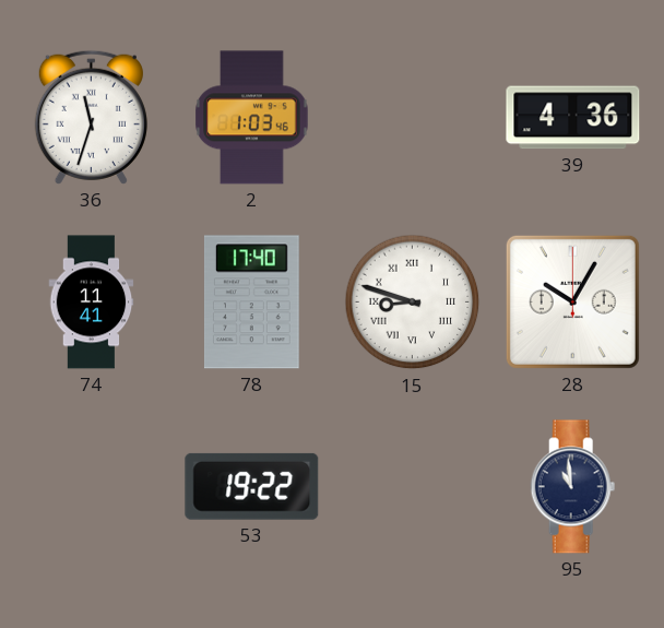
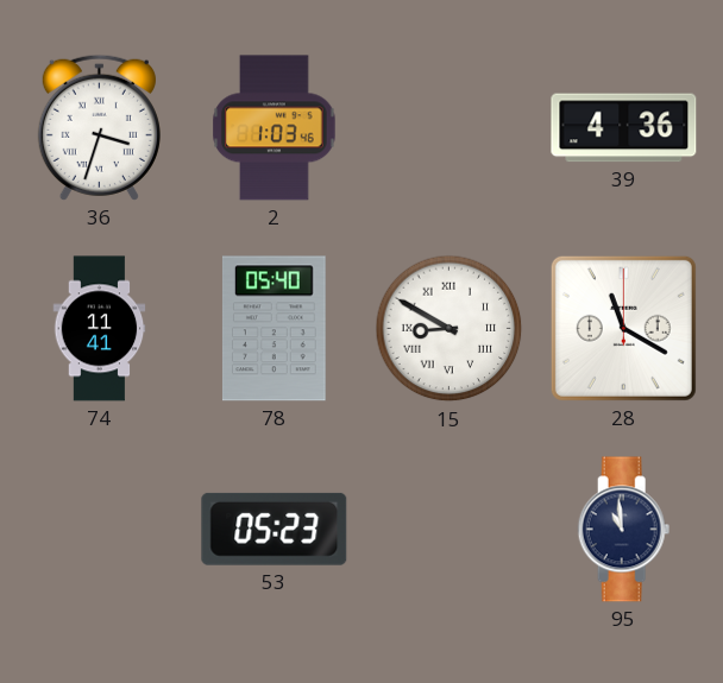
36: 11:33 -> 3:33 (99, 127)
78: 17:40 -> 05:40 (274, 329)
15: 8:48 -> 8:50 (449, 329)
28: 10:05 -> 11:20 (623, 328)
53: 19:22 -> 05:23 (275, 529)
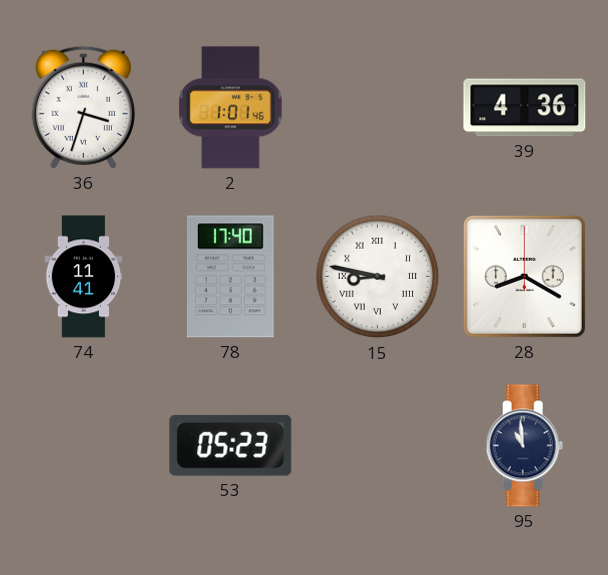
2: 1:03 -> 1:01 (231, 108)
78: 05:40 -> 17:40 (230, 277)
15: 8:50 -> 8:47 (378, 277)
28: 11:20 -> 8:20 (524, 276)
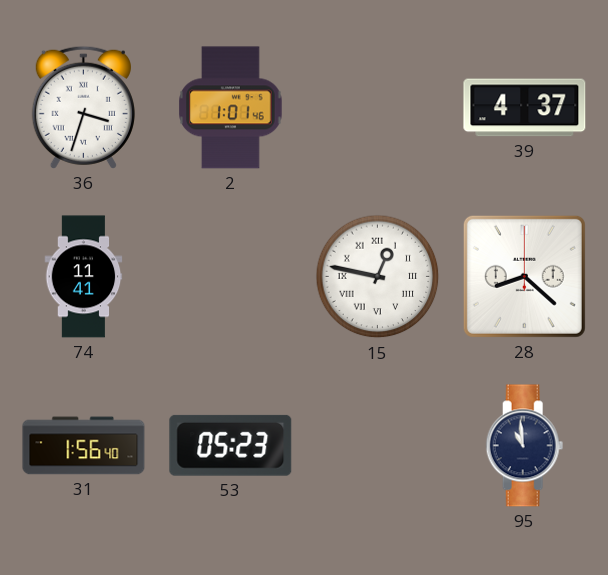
39: 4:36 -> 4:37 (525, 108)
78: 17:40 -> none (230, 277)
15: 8:47 -> 12:47 (378, 277)
28: 8:20 -> 8:22 (524, 276)
31: none -> 1:56 (84, 446)
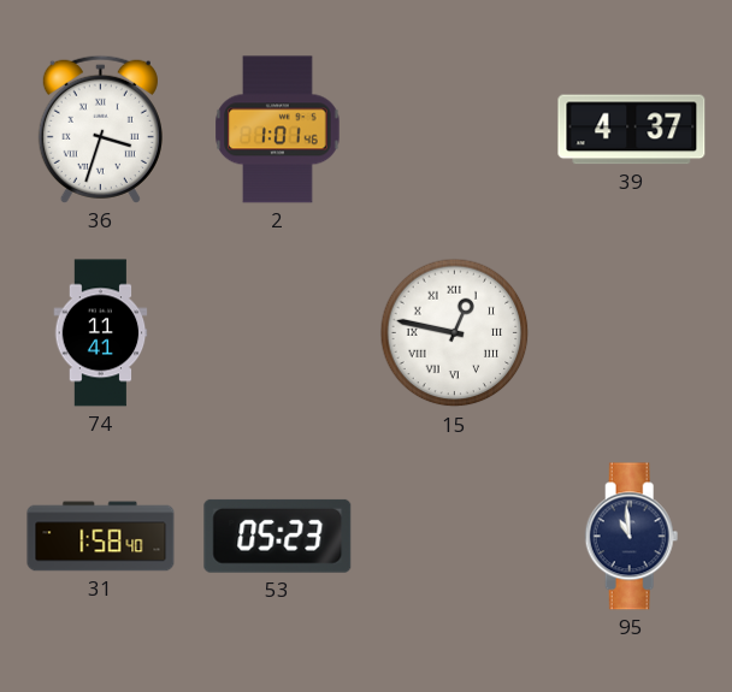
28: 8:22 -> none (524, 276)
31: 1:56 -> 1:58 (101, 537)
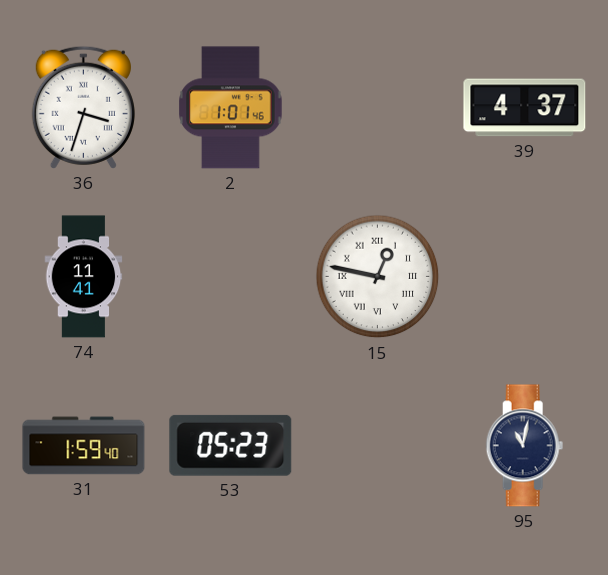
31: 1:58 -> 1:59 (84, 446)
95: 10:59 -> 11:02 (525, 446)
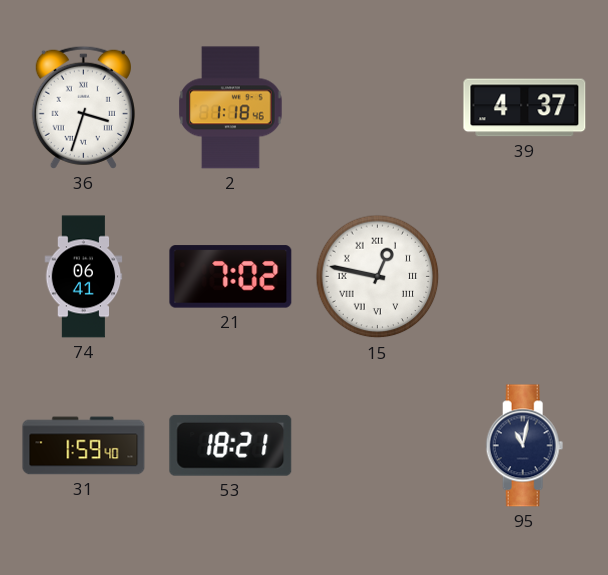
2: 1:01 -> 1:18 (231, 108)
74: 11:41 -> 06:41 (84, 277)
21: none -> 7:02 (231, 277)
53: 05:23 -> 18:21 (231, 445)
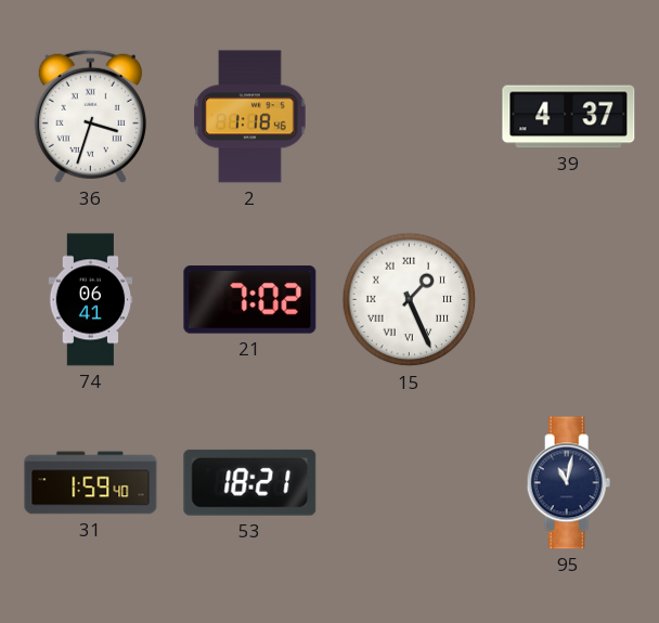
15: 12:47 -> 1:26 (410, 300)
